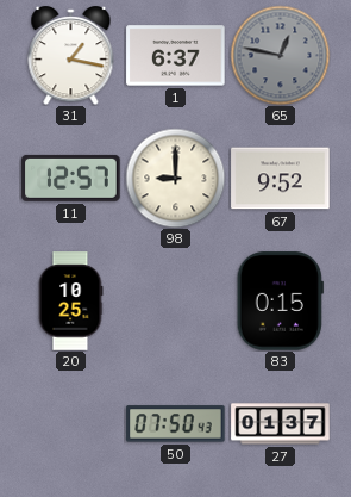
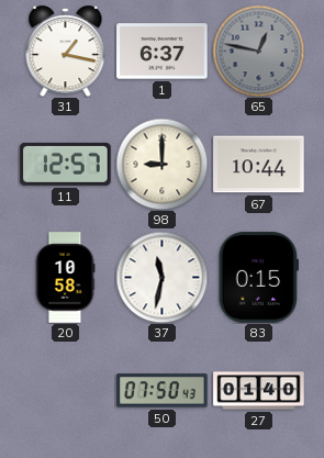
67: 9:52 -> 10:44 (259, 165)
20: 10:25 -> 10:58 (65, 278)
37: none -> 11:32 (161, 277)
27: 01:37 -> 01:40 (259, 391)
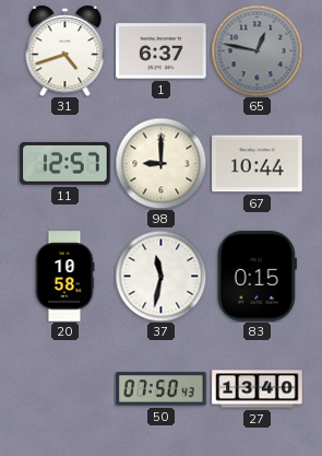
31: 1:17 -> 4:42 (65, 51)
27: 01:40 -> 13:40 (258, 389)
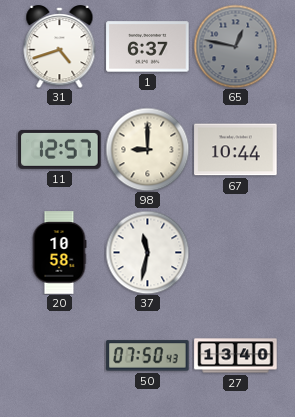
83: 0:15 -> none (257, 277)
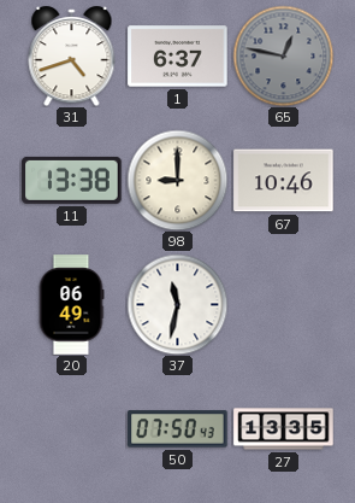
11: 12:57 -> 13:38 (72, 180)
67: 10:44 -> 10:46 (284, 181)
20: 10:58 -> 06:49 (71, 305)
27: 13:40 -> 13:35 (284, 429)
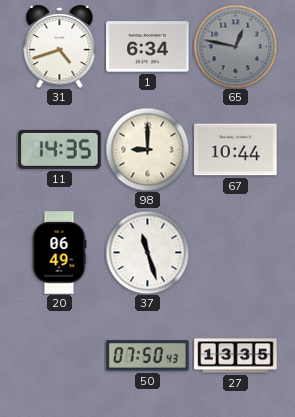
1: 6:37 -> 6:34 (148, 47)
11: 13:38 -> 14:35 (60, 149)
67: 10:46 -> 10:44 (236, 150)
37: 11:32 -> 11:27 (147, 252)
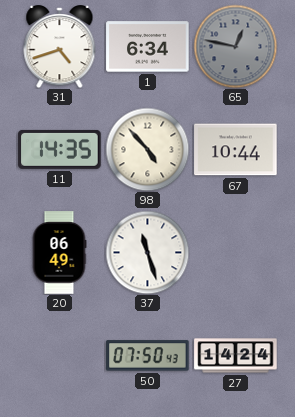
98: 9:00 -> 4:53 (147, 149)
27: 13:35 -> 14:24 (236, 356)
